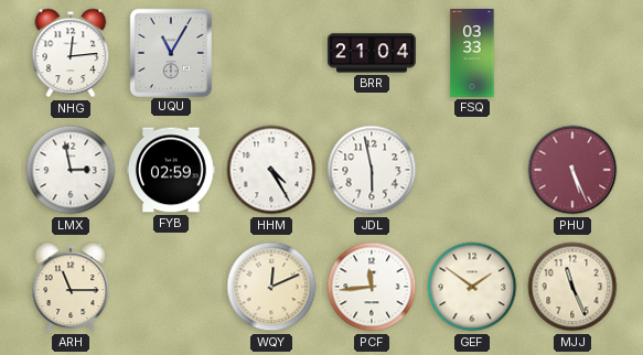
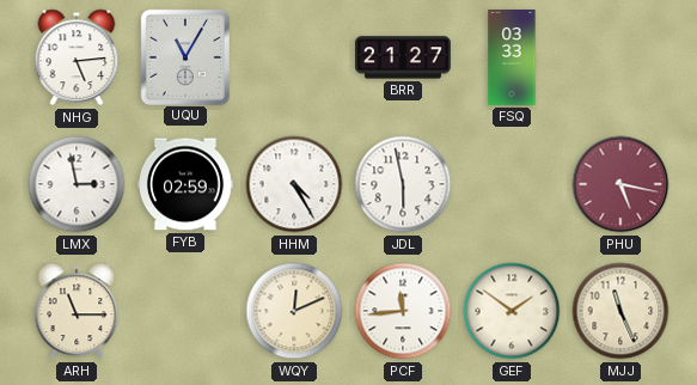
NHG: 12:14 -> 5:14 (77, 57)
BRR: 21:04 -> 21:27 (404, 57)
PHU: 5:26 -> 5:17 (620, 184)
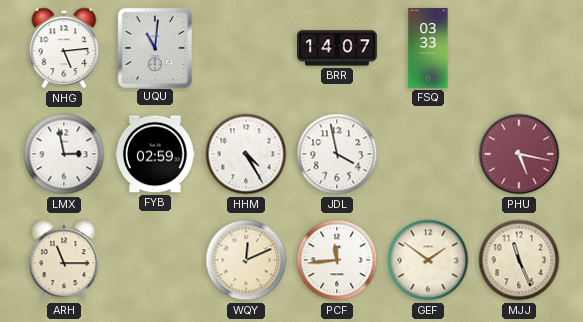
UQU: 11:05 -> 11:01 (155, 47)
BRR: 21:27 -> 14:07 (338, 48)
JDL: 5:58 -> 3:58 (337, 154)
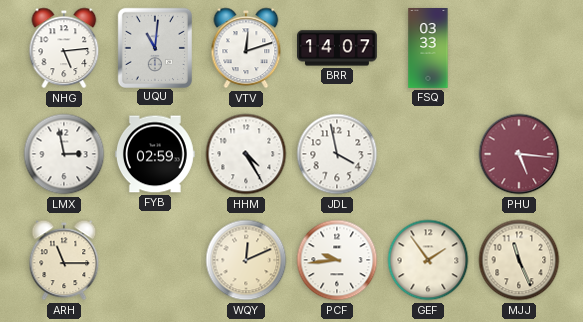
VTV: none -> 12:12 (246, 48)
PHU: 5:17 -> 5:16 (519, 154)
PCF: 11:44 -> 9:44 (337, 260)
GEF: 1:51 -> 1:54 (428, 260)
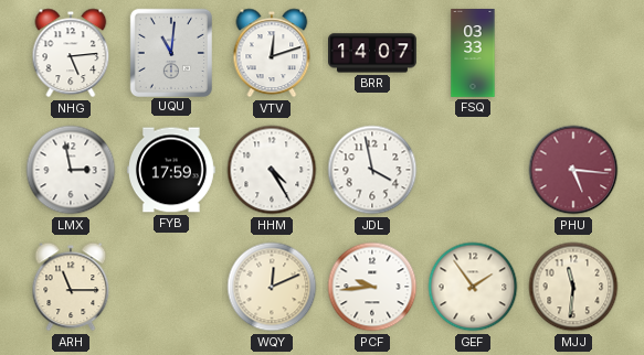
FYB: 02:59 -> 17:59 (171, 170)
MJJ: 11:26 -> 11:31 (573, 287)
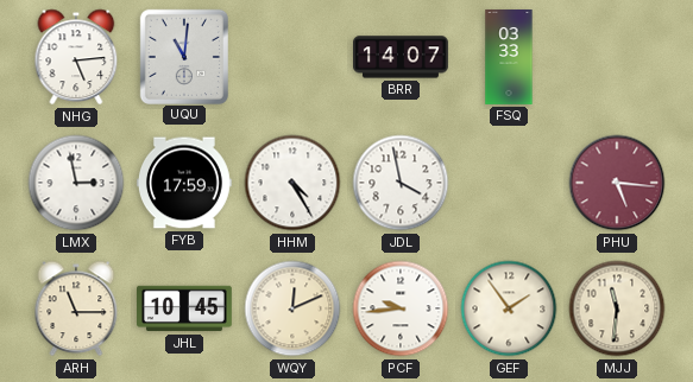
VTV: 12:12 -> none (272, 53)
JHL: none -> 10:45 (185, 308)
